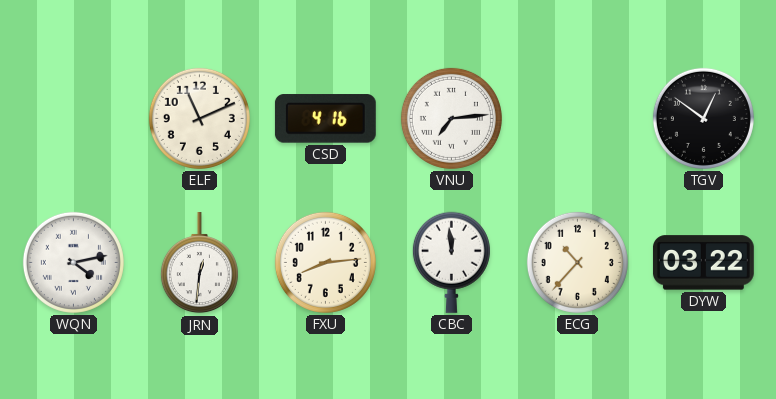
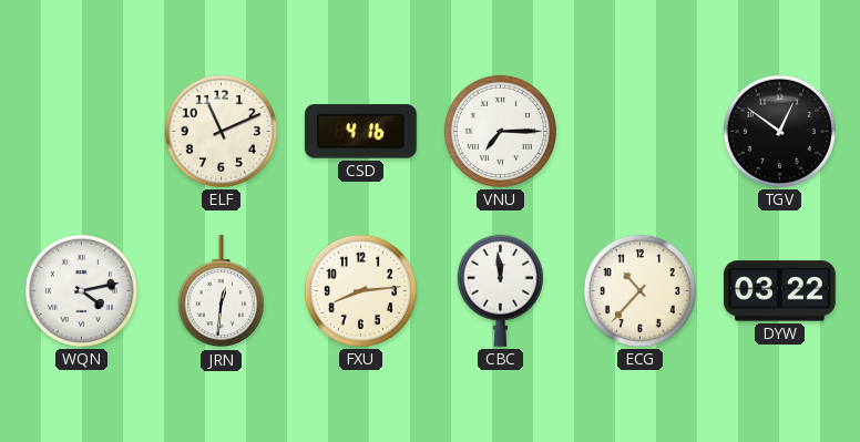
VNU: 7:14 -> 7:15 (500, 131)
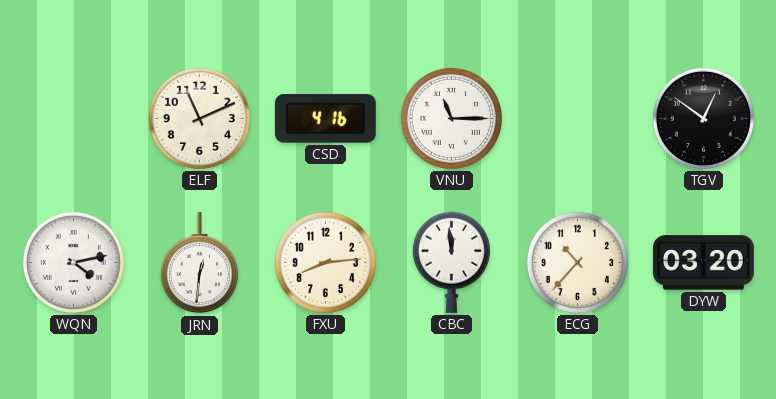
VNU: 7:15 -> 11:15 (451, 118)
DYW: 03:22 -> 03:20 (703, 263)
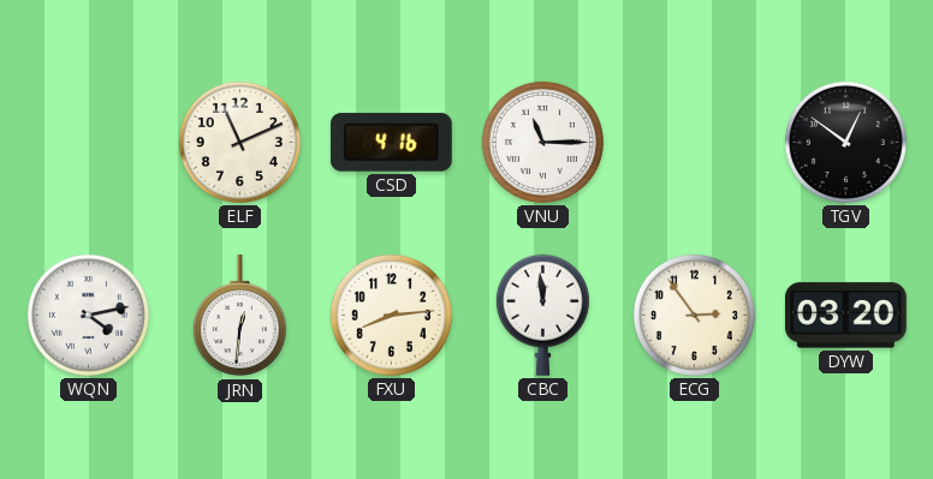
ECG: 10:37 -> 2:54 (694, 315)
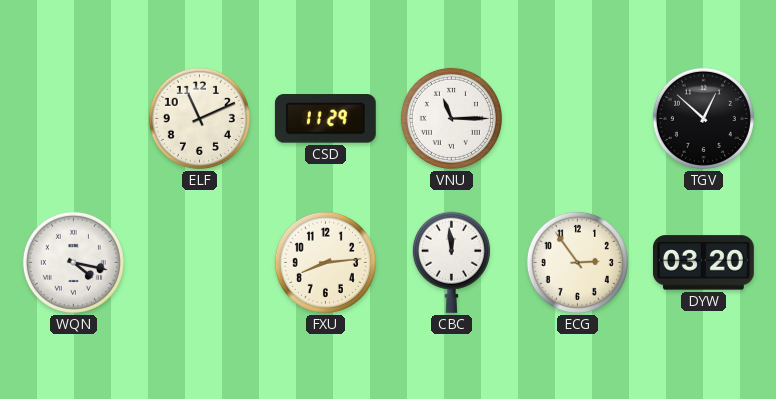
CSD: 4:16 -> 11:29 (325, 119)
TGV: 12:51 -> 12:52 (703, 118)
WQN: 4:13 -> 4:17 (73, 262)
JRN: 12:31 -> none (239, 317)
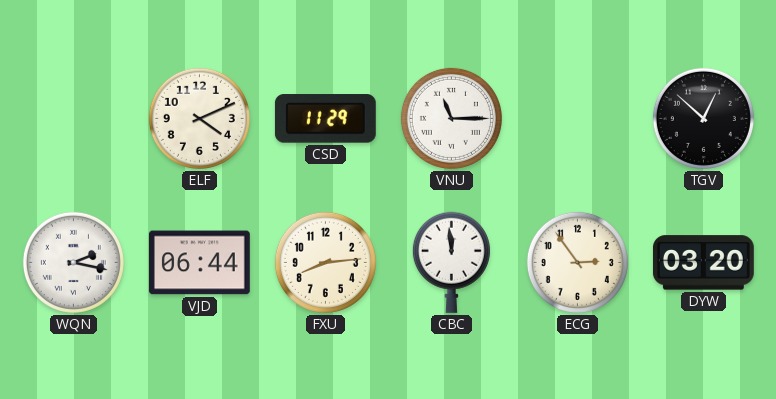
ELF: 11:11 -> 4:11 (199, 118)
WQN: 4:17 -> 2:17 (73, 262)
VJD: none -> 06:44 (200, 263)
